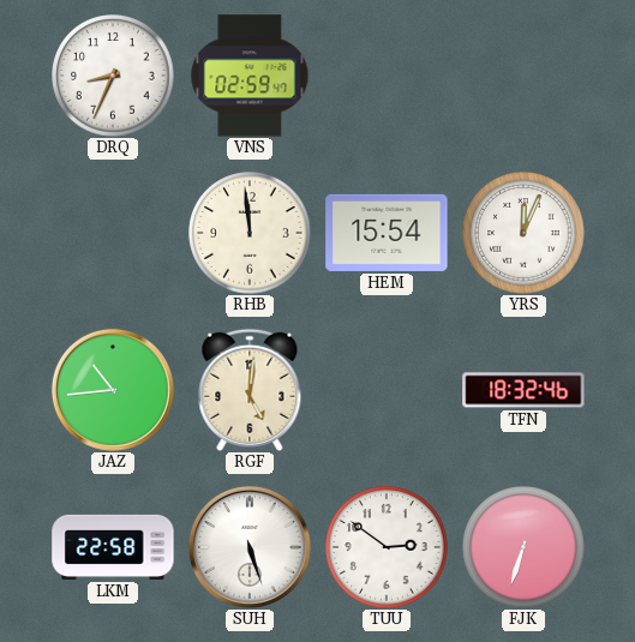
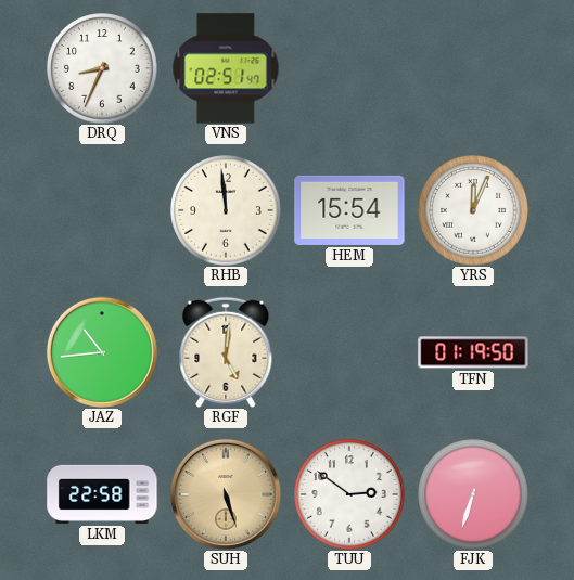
VNS: 02:59 -> 02:51 (226, 68)
TFN: 18:32 -> 01:19 (473, 352)
SUH dial: white -> champagne (226, 494)
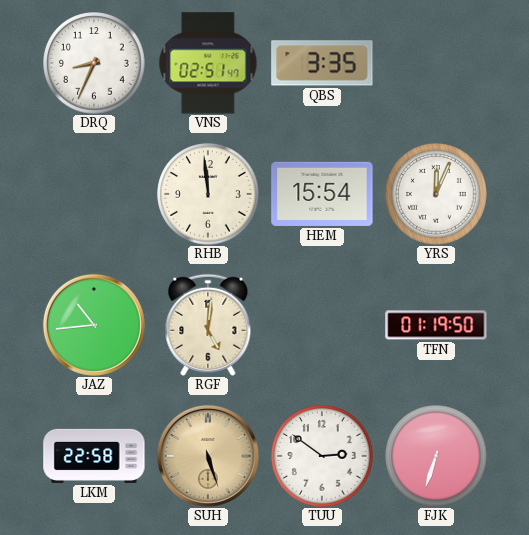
QBS: none -> 3:35 (322, 63)
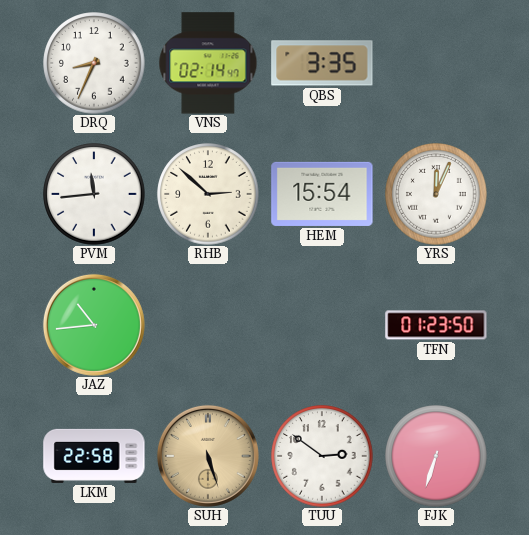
VNS: 02:51 -> 02:14 (208, 63)
PVM: none -> 11:44 (94, 194)
RHB: 11:59 -> 2:52 (208, 194)
RGF: 5:01 -> none (208, 325)
TFN: 01:19 -> 01:23 (436, 325)
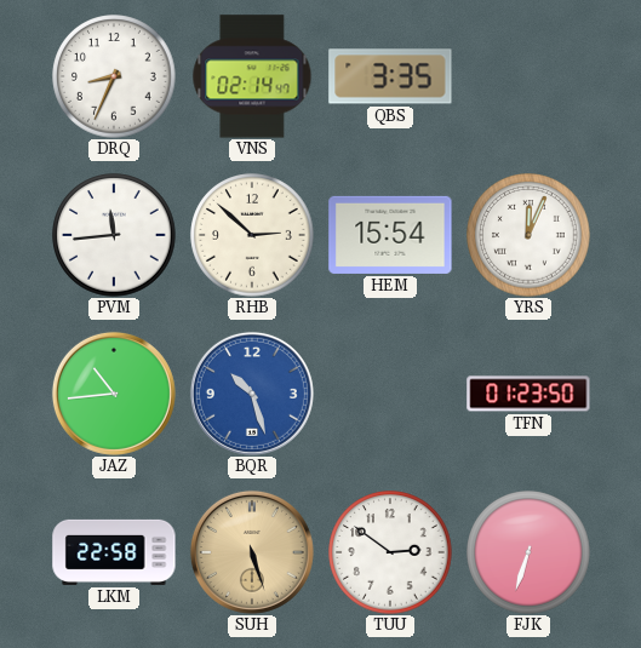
BQR: none -> 10:27 (252, 394)
